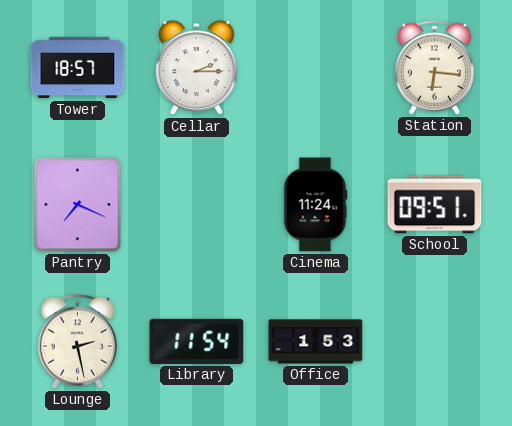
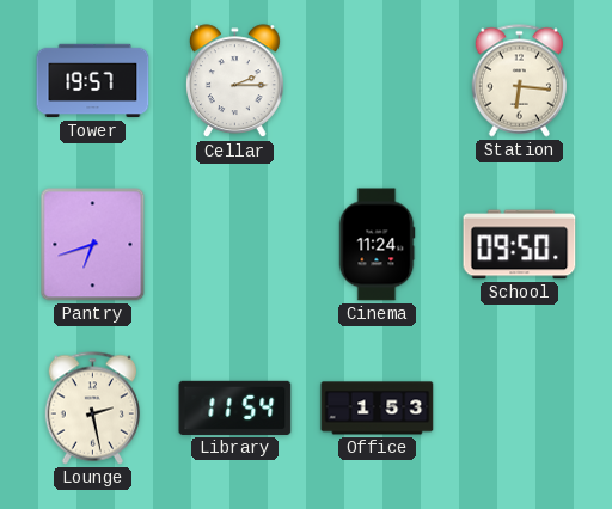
Tower: 18:57 -> 19:57 (93, 81)
Pantry: 7:19 -> 6:42 (93, 245)
School: 09:51 -> 09:50 (520, 245)
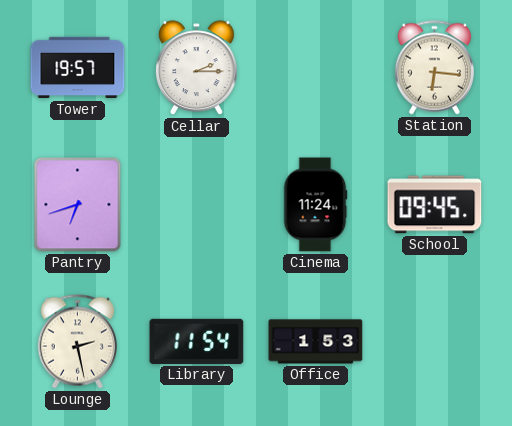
School: 09:50 -> 09:45 (435, 205)
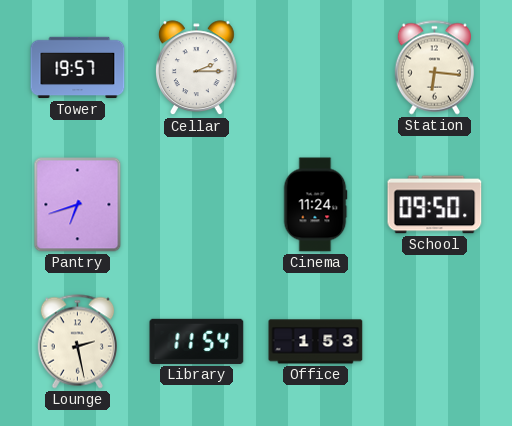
School: 09:45 -> 09:50 (435, 205)
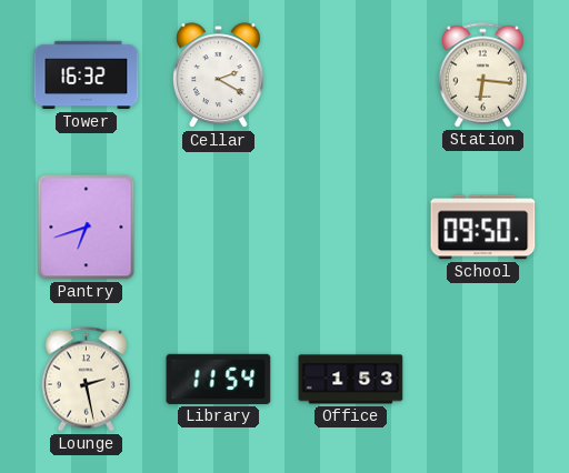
Tower: 19:57 -> 16:32 (87, 76)
Cellar: 2:15 -> 2:20 (218, 76)
Cinema: 11:24 -> none (315, 205)
